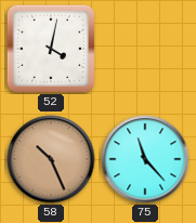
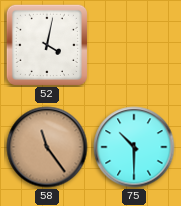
58: 10:26 -> 11:24 (47, 147)
75: 11:23 -> 10:30 (134, 147)
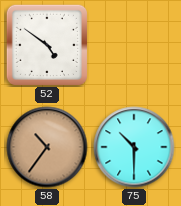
52: 4:02 -> 4:51 (47, 45)
58: 11:24 -> 10:36 (47, 147)
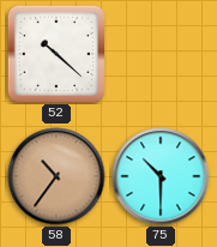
52: 4:51 -> 10:22 (56, 54)
